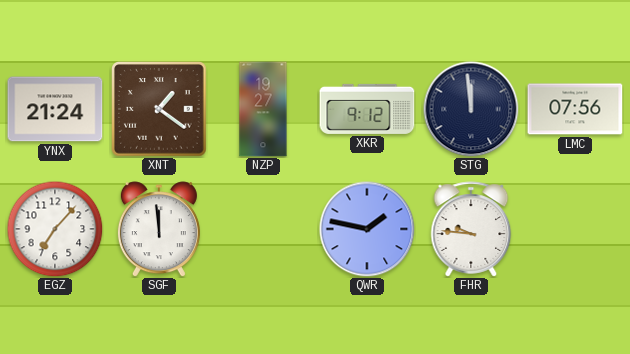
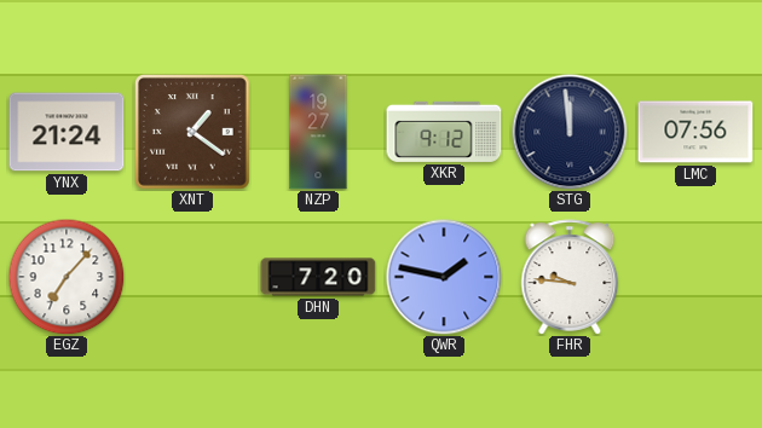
SGF: 11:59 -> none (159, 229)
DHN: none -> 7:20 (318, 277)
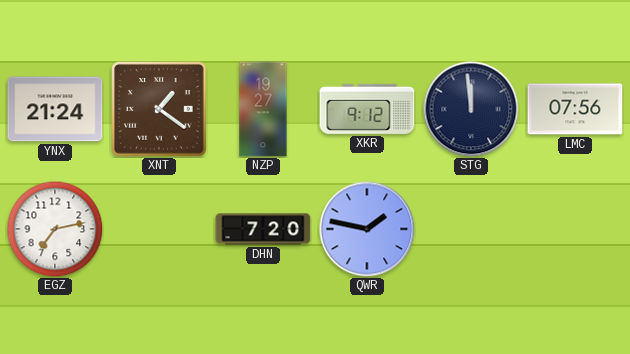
EGZ: 7:07 -> 7:13 (55, 229)
FHR: 9:46 -> none (570, 277)
